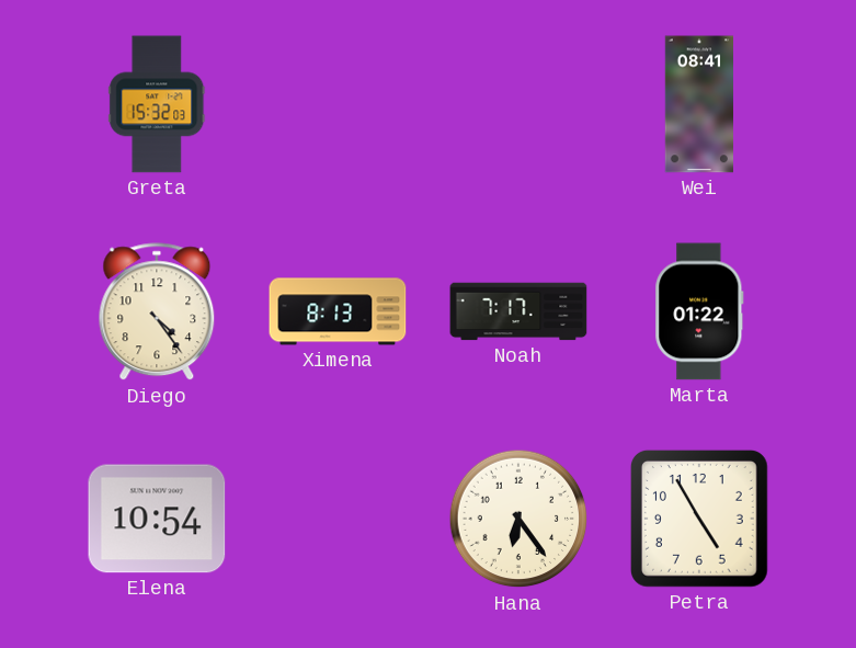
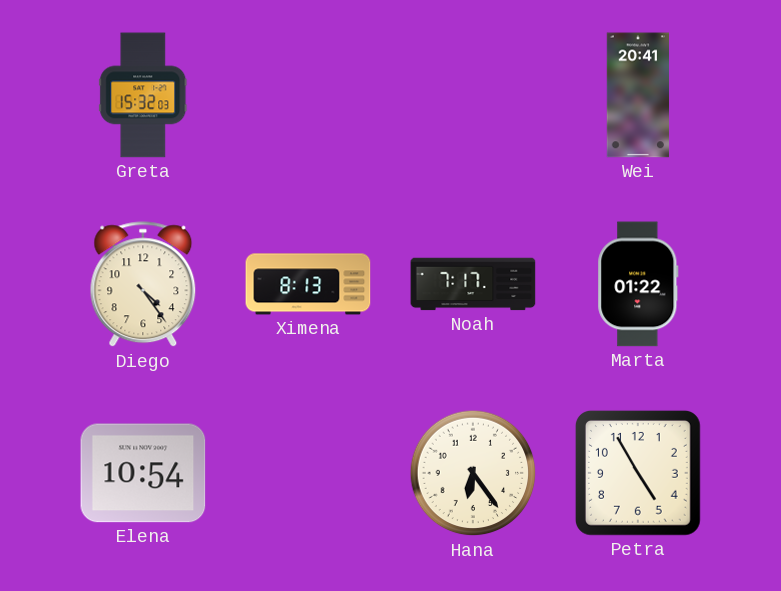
Wei: 08:41 -> 20:41 (637, 95)
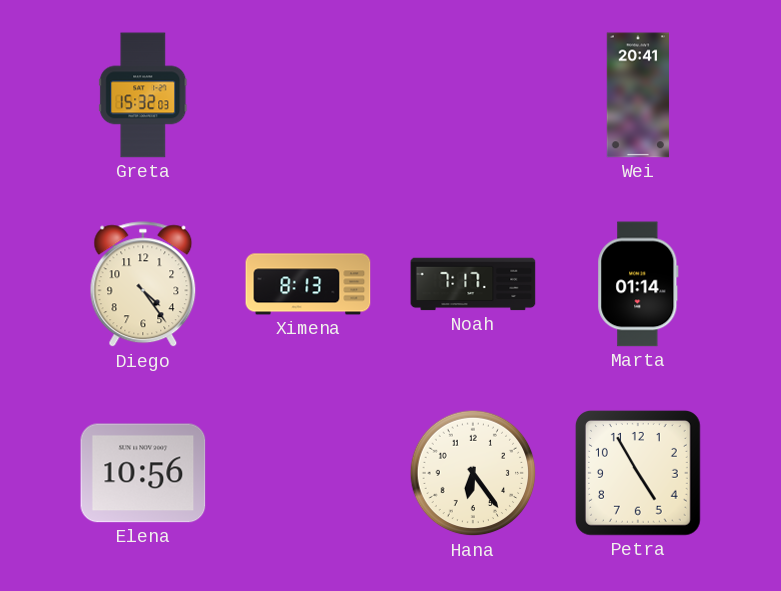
Marta: 01:22 -> 01:14 (638, 284)
Elena: 10:54 -> 10:56 (143, 473)
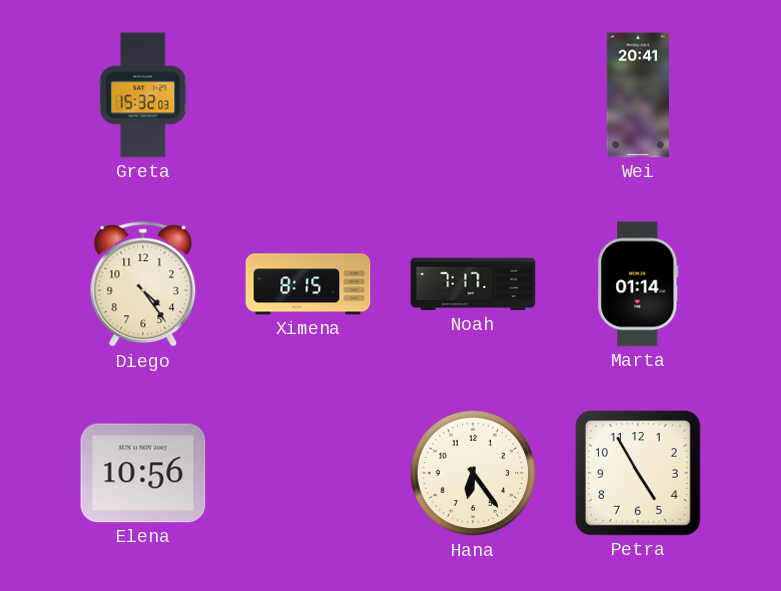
Ximena: 8:13 -> 8:15 (308, 284)
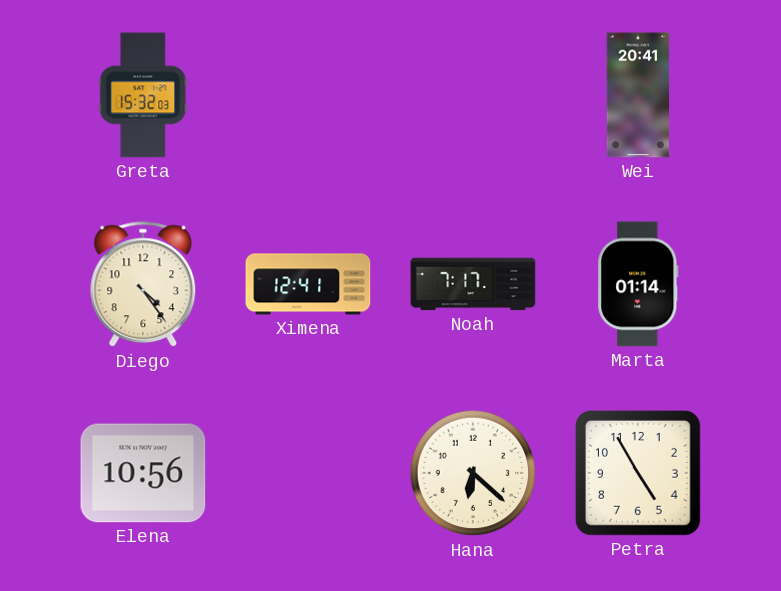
Ximena: 8:15 -> 12:41 (308, 284)
Hana: 6:24 -> 6:22 (473, 473)
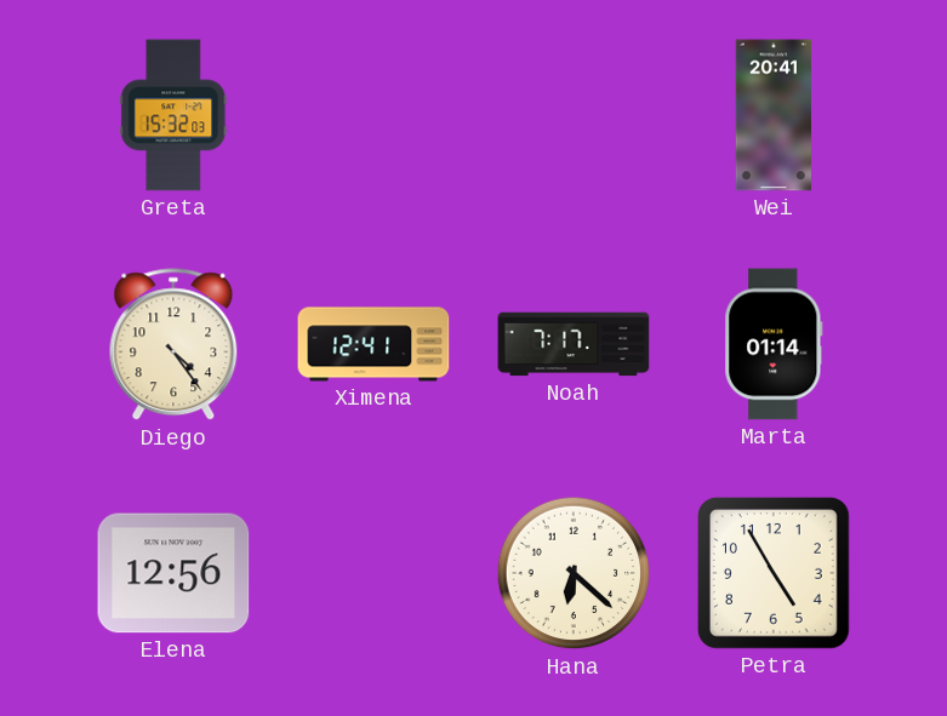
Elena: 10:56 -> 12:56 (173, 573)
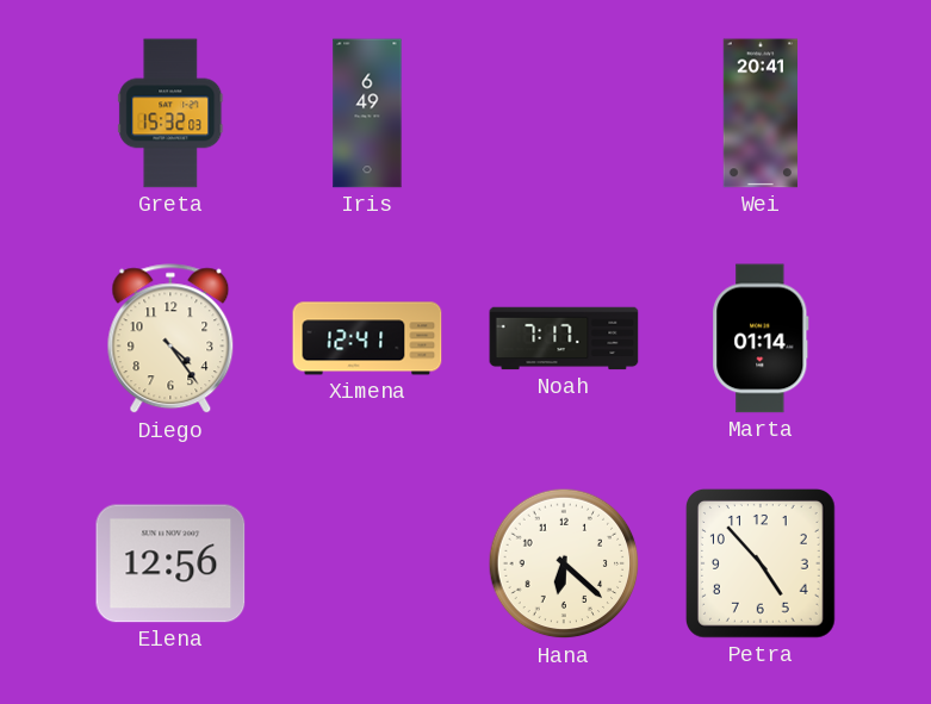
Iris: none -> 6:49 (367, 113)
Petra: 4:55 -> 4:53 (761, 563)
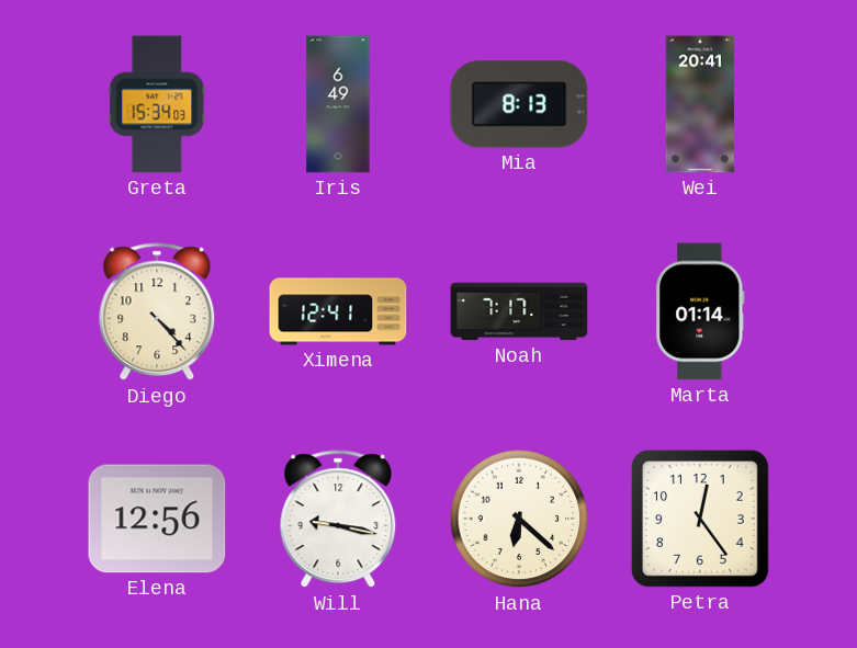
Greta: 15:32 -> 15:34 (157, 104)
Mia: none -> 8:13 (519, 104)
Diego: 4:24 -> 4:23 (157, 312)
Will: none -> 9:17 (338, 520)
Petra: 4:53 -> 12:24 (700, 519)
